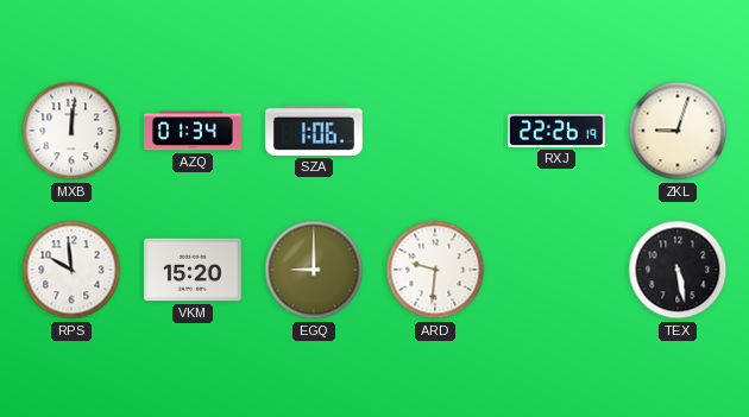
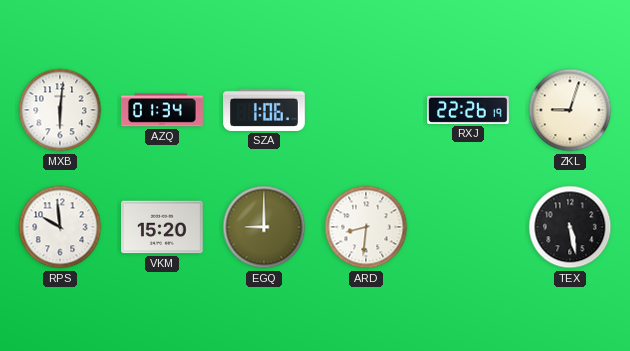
MXB: 12:01 -> 6:01 (60, 110)
ARD: 9:31 -> 8:31 (366, 227)
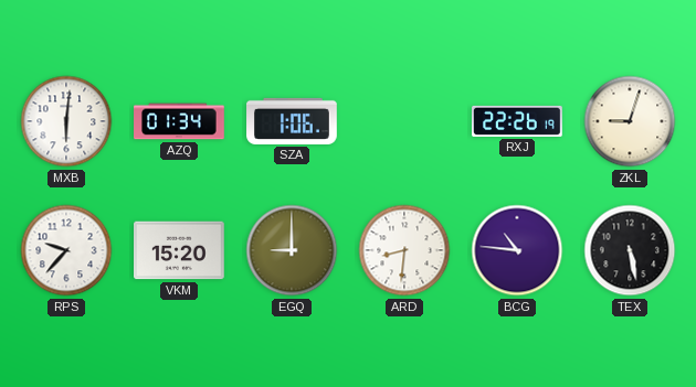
RPS: 9:59 -> 9:37 (66, 250)
BCG: none -> 10:46 (517, 250)
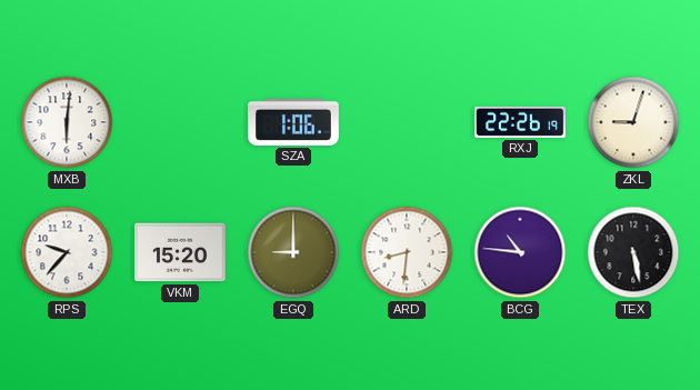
AZQ: 01:34 -> none (179, 121)
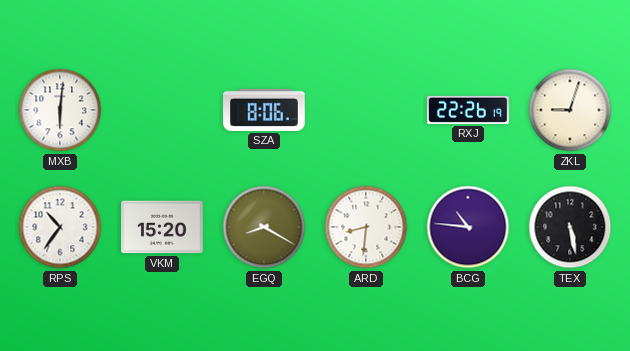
SZA: 1:06 -> 8:06 (264, 110)
RPS: 9:37 -> 10:36 (60, 227)
EGQ: 9:00 -> 8:20 (264, 227)
